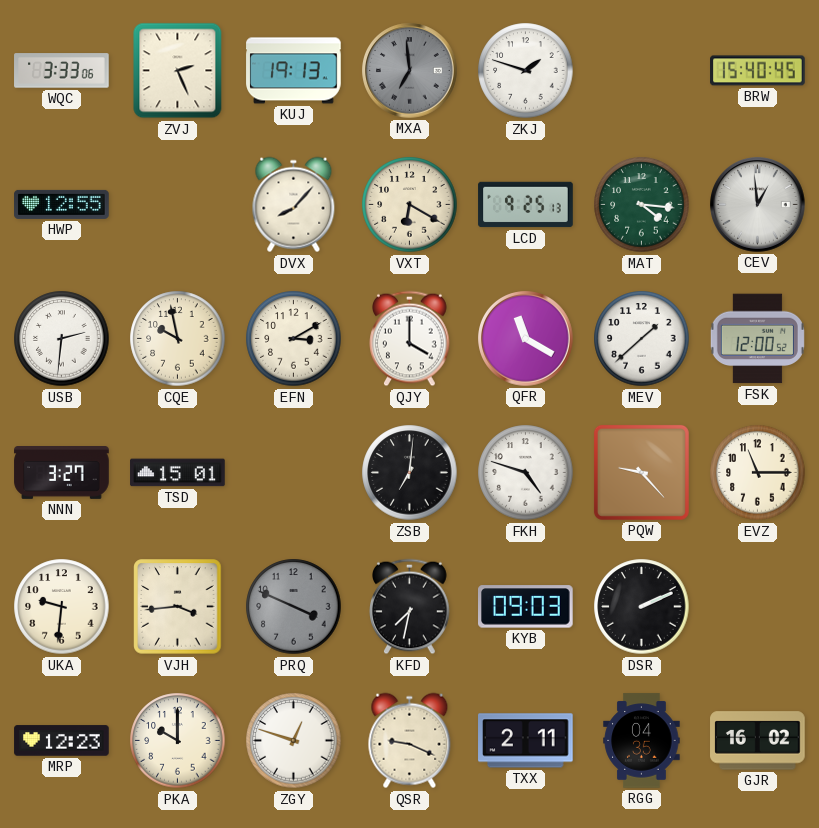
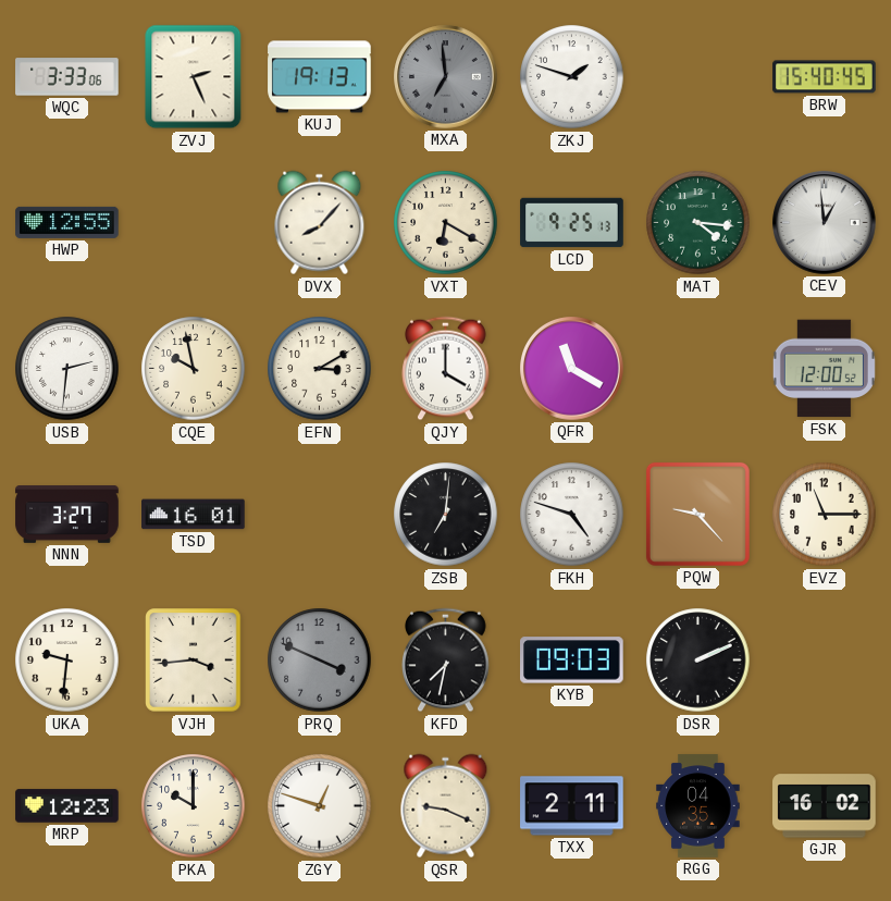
MEV: 1:38 -> none (642, 339)
TSD: 15:01 -> 16:01 (194, 515)
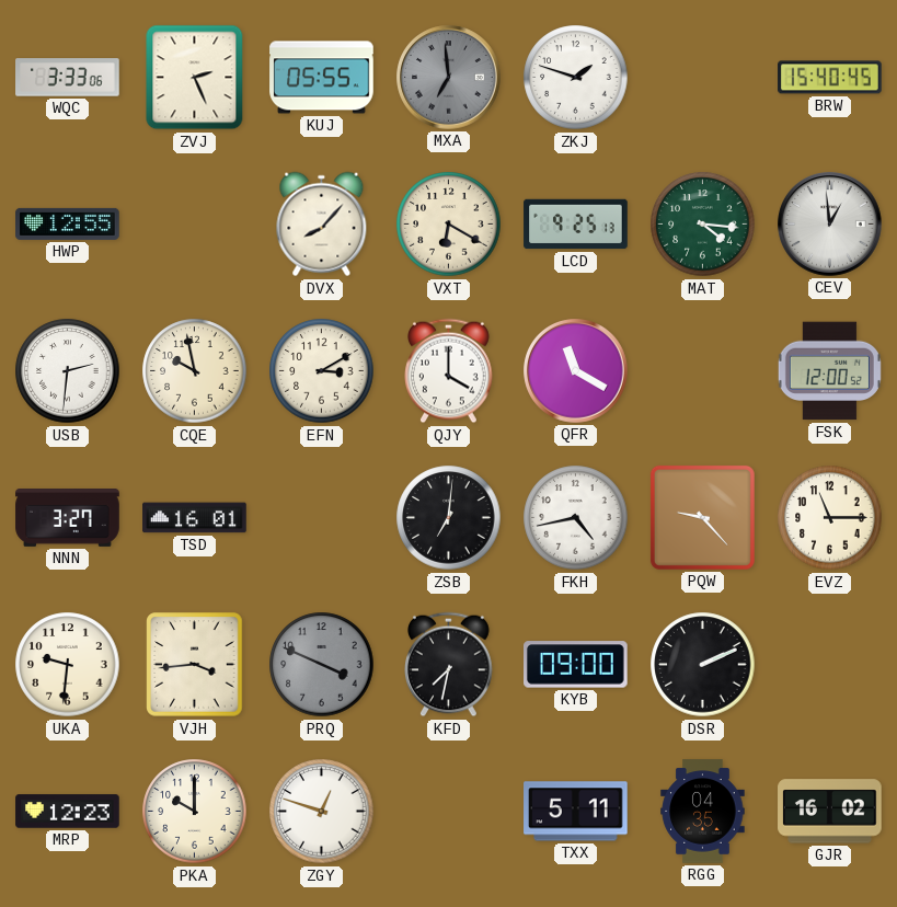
KUJ: 19:13 -> 05:55 (322, 78)
FKH: 4:48 -> 4:43 (576, 518)
KYB: 09:03 -> 09:00 (576, 665)
QSR: 9:19 -> none (446, 806)
TXX: 2:11 -> 5:11 (576, 812)
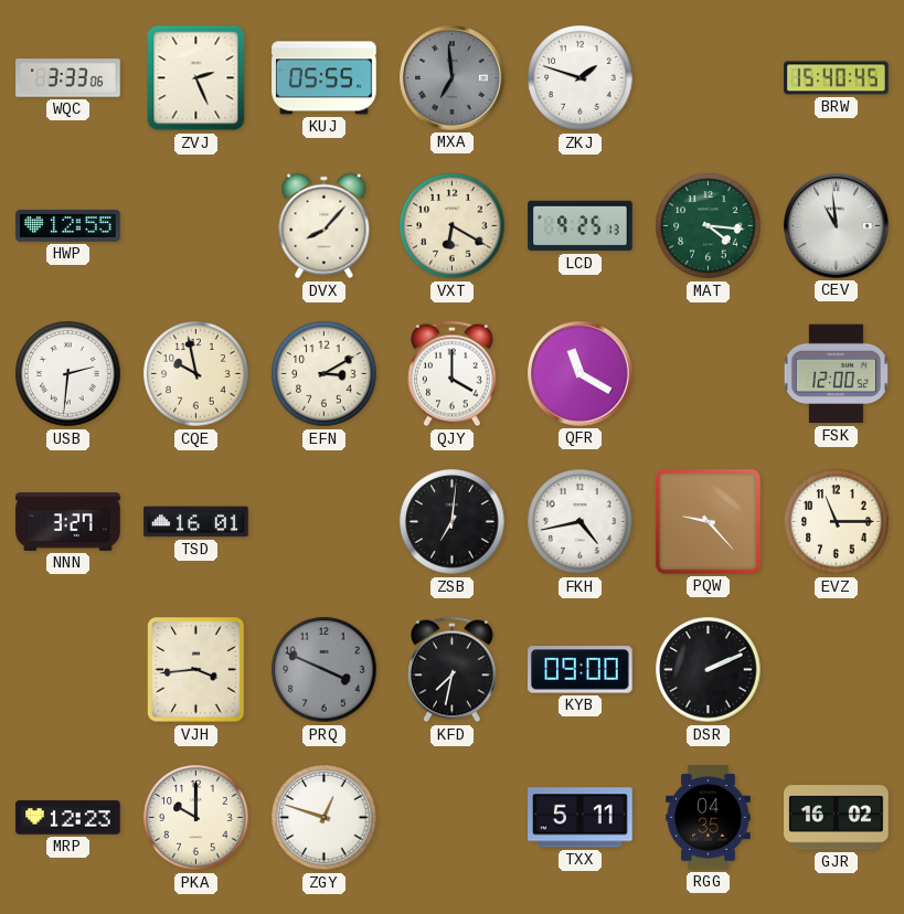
CEV: 12:59 -> 10:59 (837, 226)
UKA: 9:31 -> none (68, 665)
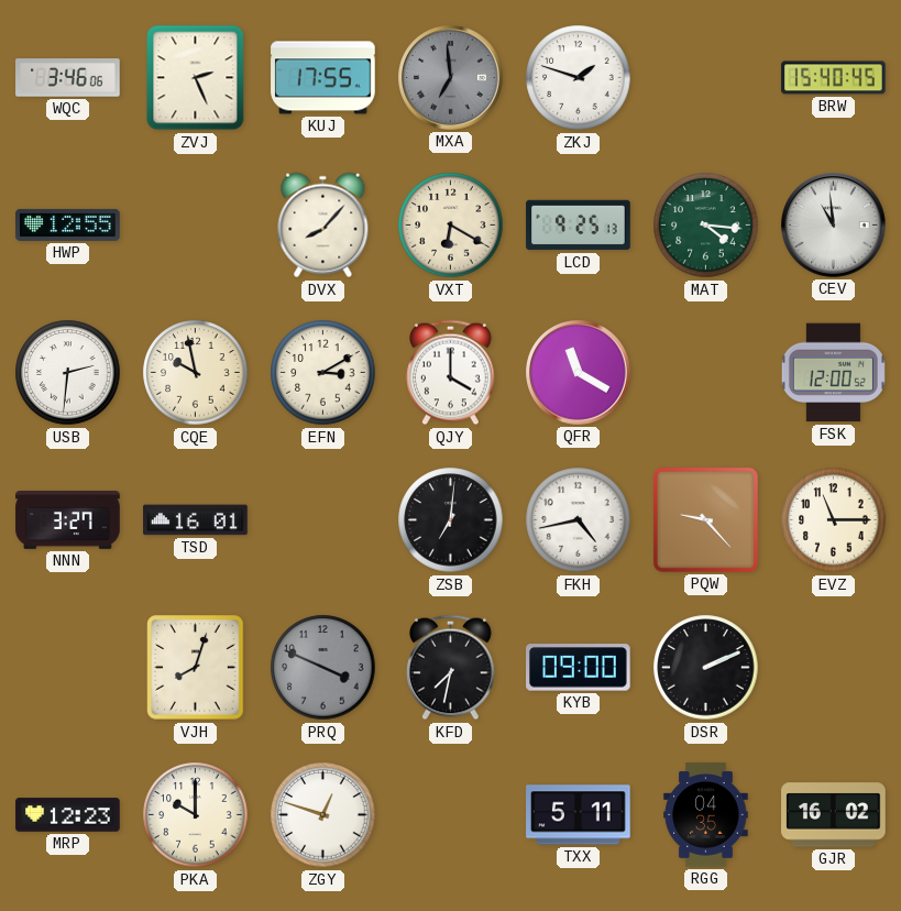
WQC: 3:33 -> 3:46 (68, 78)
KUJ: 05:55 -> 17:55 (323, 78)
VJH: 3:44 -> 8:03 (196, 668)
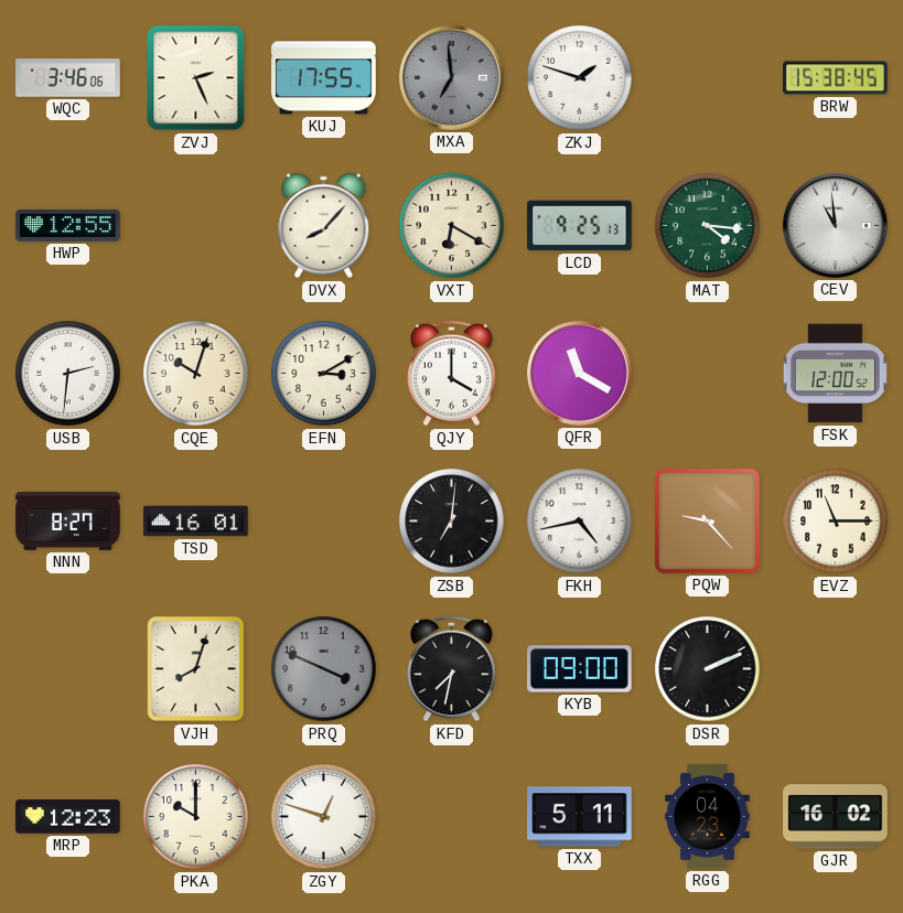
BRW: 15:40 -> 15:38 (836, 78)
CQE: 9:58 -> 10:03 (196, 374)
NNN: 3:27 -> 8:27 (68, 522)
RGG: 04:35 -> 04:23 (708, 817)
